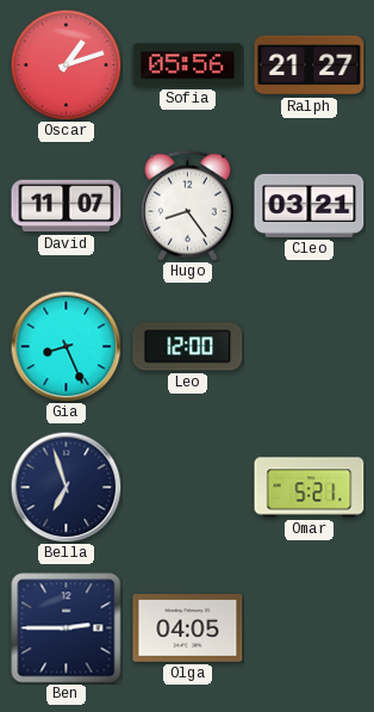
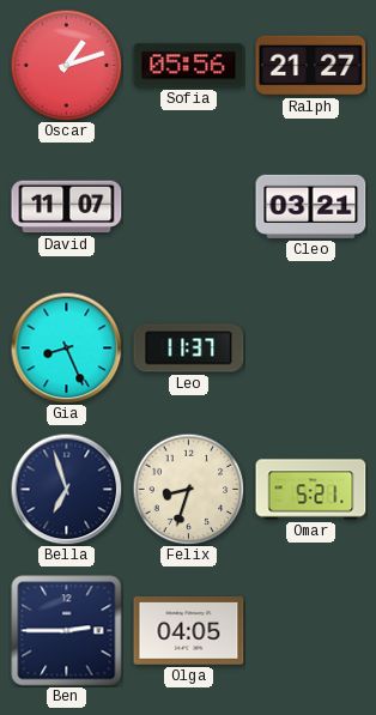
Hugo: 8:24 -> none (187, 205)
Leo: 12:00 -> 11:37 (189, 349)
Felix: none -> 8:33 (188, 489)
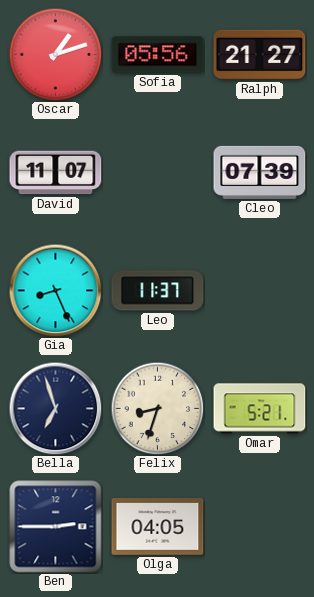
Cleo: 03:21 -> 07:39 (260, 172)
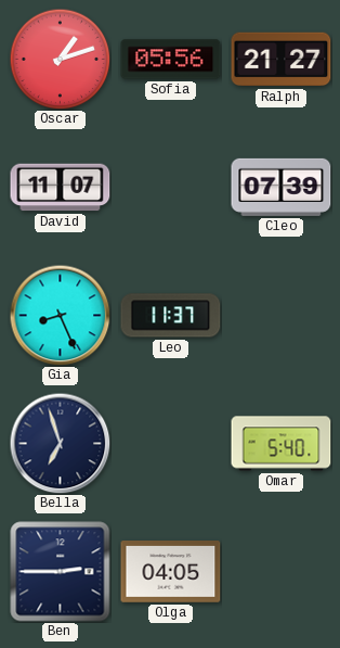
Felix: 8:33 -> none (157, 408)
Omar: 5:21 -> 5:40 (282, 444)
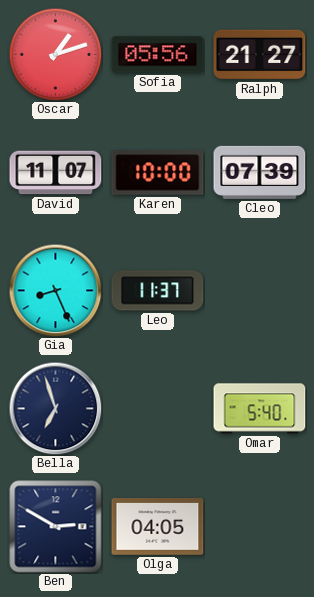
Karen: none -> 10:00 (158, 173)
Ben: 2:45 -> 2:50 (56, 527)
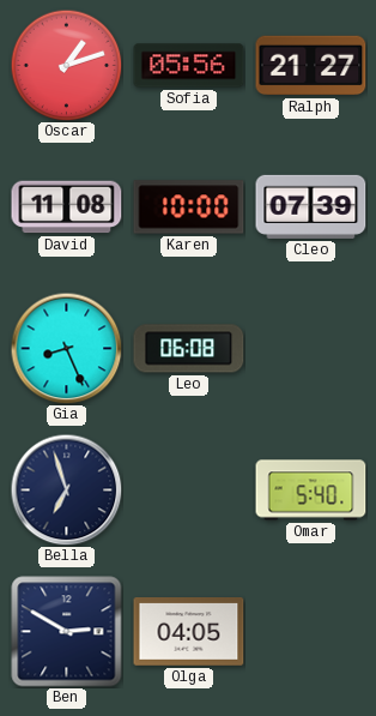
David: 11:07 -> 11:08 (67, 207)
Leo: 11:37 -> 06:08 (189, 349)
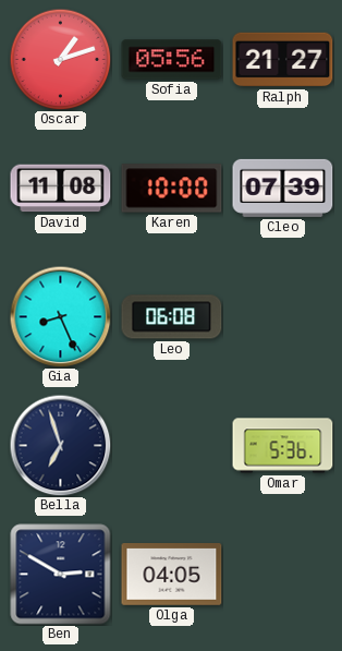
Omar: 5:40 -> 5:36 (283, 446)
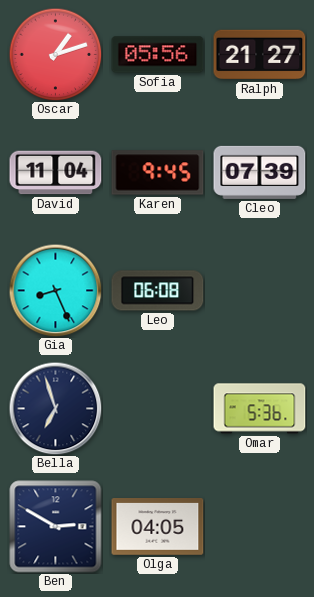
David: 11:08 -> 11:04 (56, 173)
Karen: 10:00 -> 9:45 (158, 173)
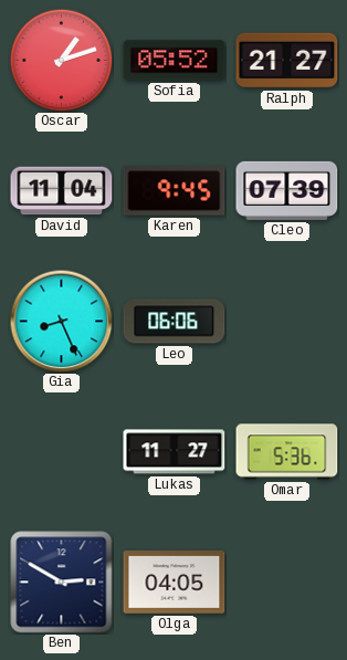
Sofia: 05:56 -> 05:52 (175, 61)
Leo: 06:08 -> 06:06 (175, 322)
Bella: 6:57 -> none (55, 408)
Lukas: none -> 11:27 (175, 452)
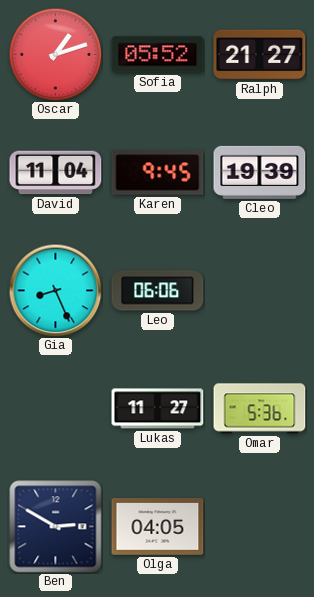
Cleo: 07:39 -> 19:39 (260, 172)
